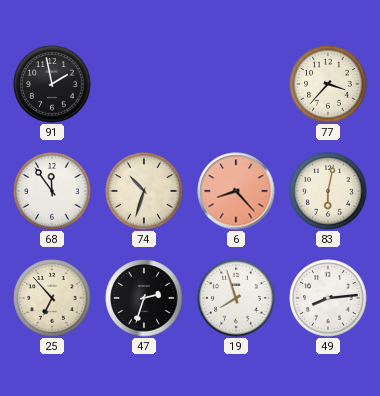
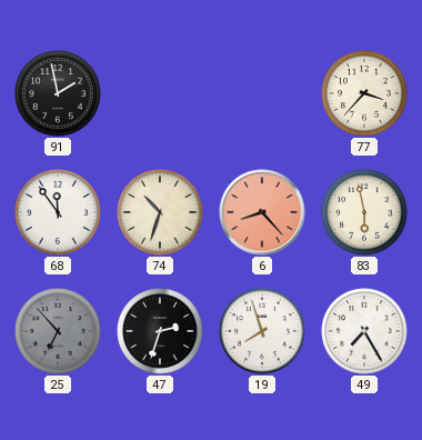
83: 6:02 -> 5:58 (364, 212)
25 dial: cream -> grey (58, 331)
49: 8:14 -> 7:25 (364, 331)
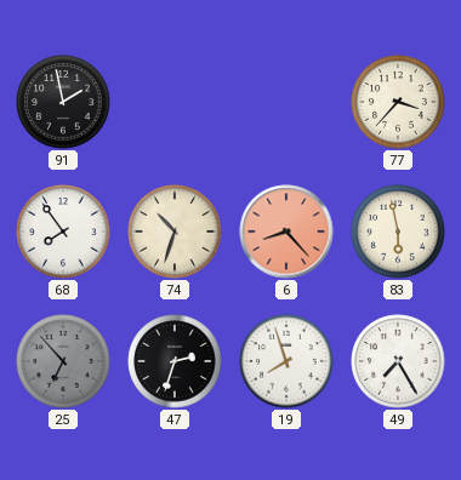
68: 11:54 -> 7:54 (63, 232)
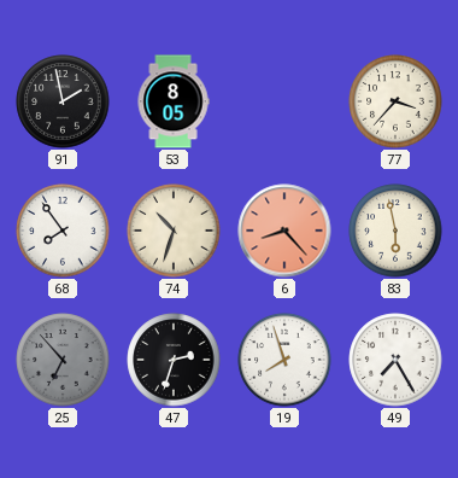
53: none -> 8:05 (174, 101)
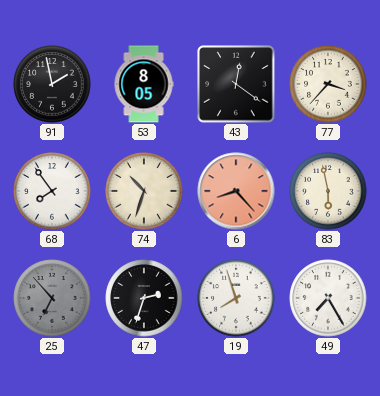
43: none -> 12:21 (236, 84)
